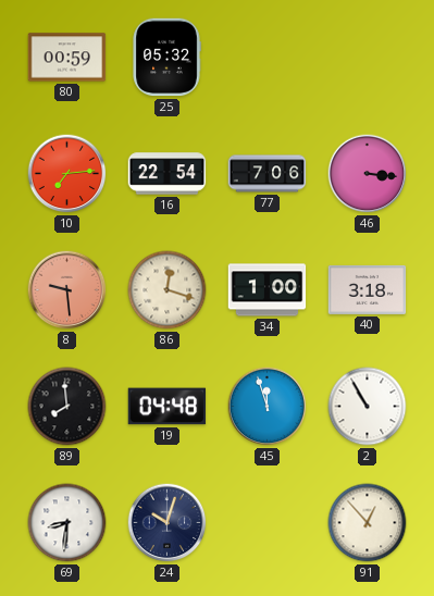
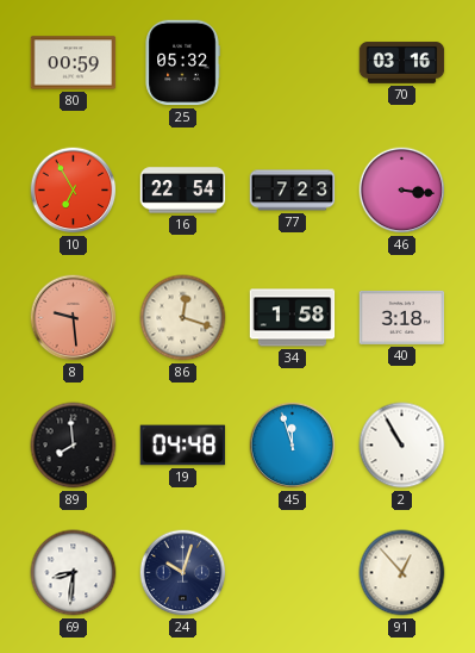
70: none -> 03:16 (402, 63)
10: 7:14 -> 6:55 (74, 191)
77: 7:06 -> 7:23 (293, 191)
34: 1:00 -> 1:58 (293, 318)
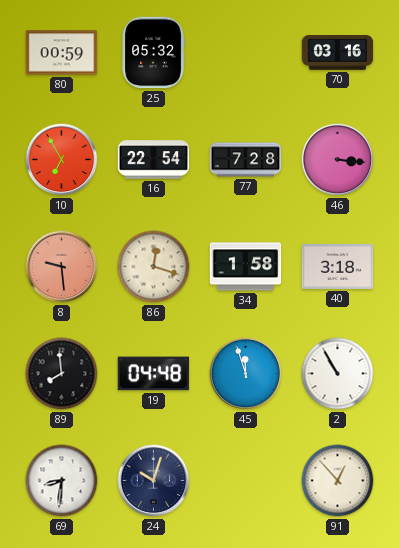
77: 7:23 -> 7:28 (246, 160)
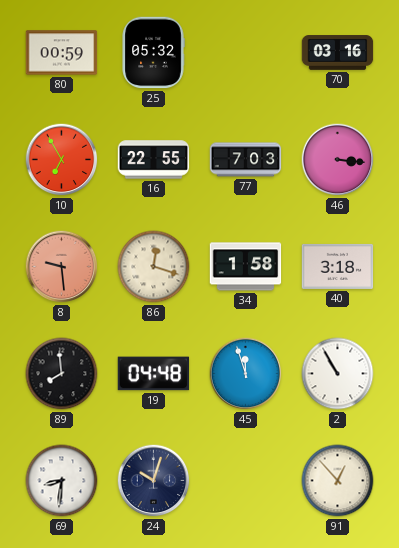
16: 22:54 -> 22:55 (154, 160)
77: 7:28 -> 7:03 (246, 160)
